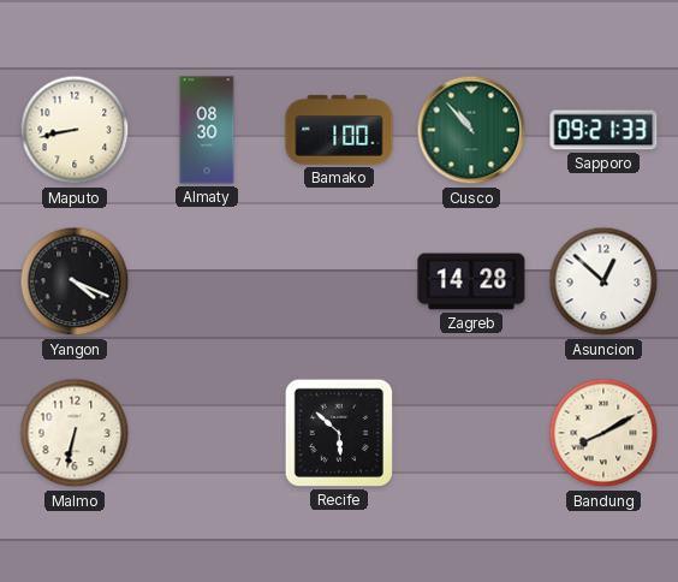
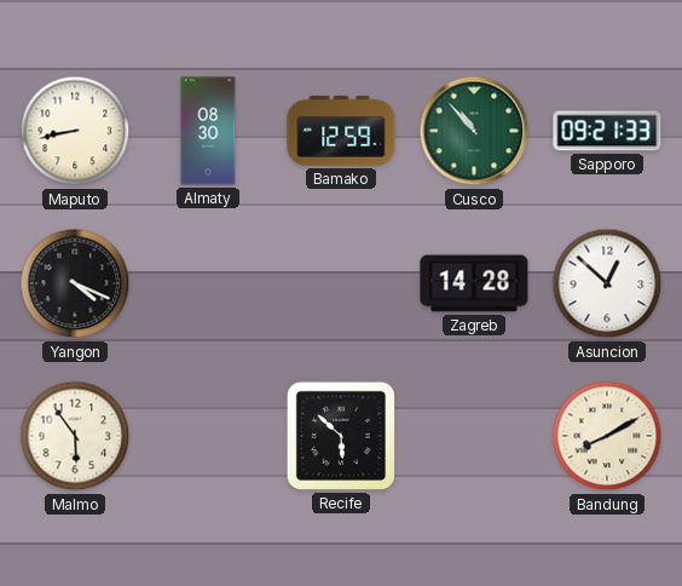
Bamako: 1:00 -> 12:59 (341, 131)
Malmo: 6:32 -> 5:54 (75, 436)
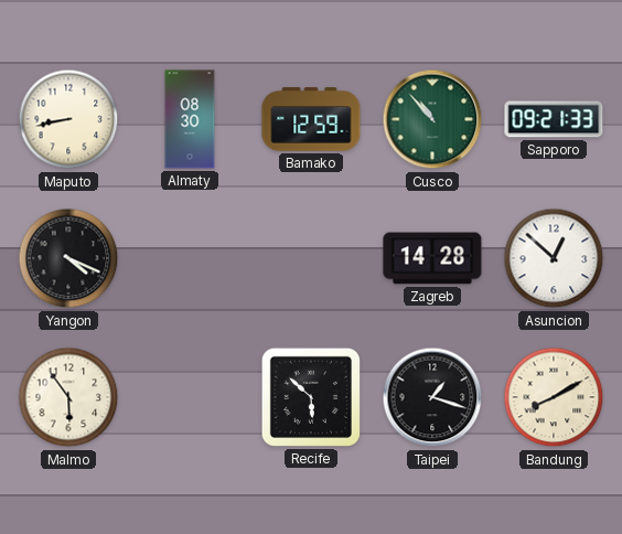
Taipei: none -> 1:18 (432, 397)
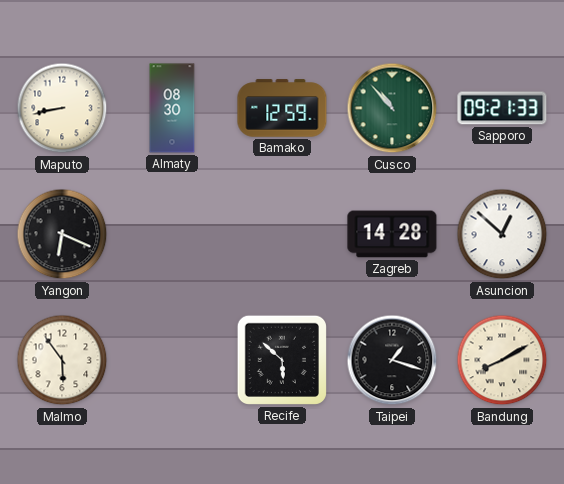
Yangon: 4:19 -> 6:19 (62, 234)
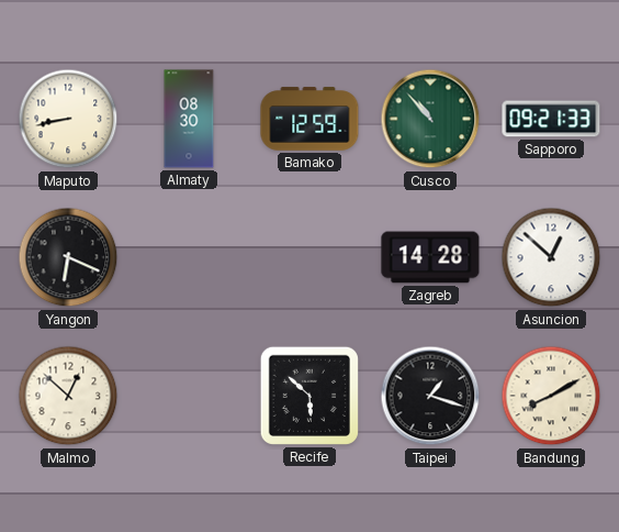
Malmo: 5:54 -> 12:52 (68, 396)
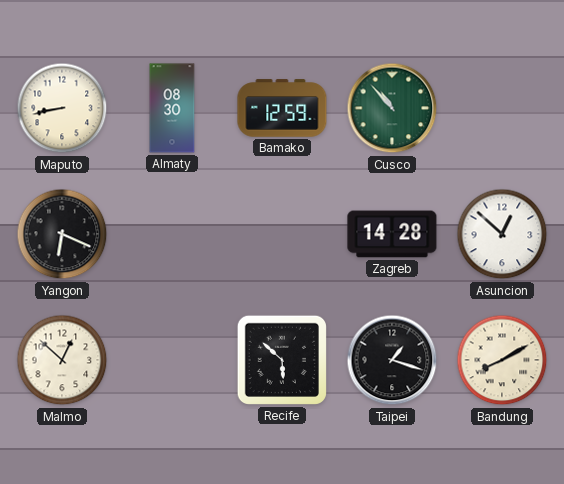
Sapporo: 09:21 -> none (551, 119)
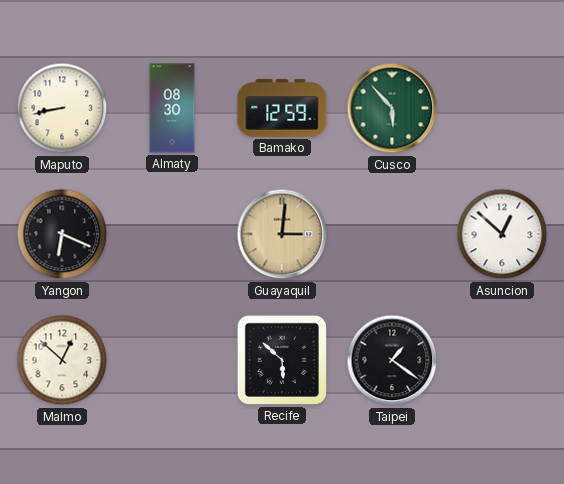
Cusco: 10:53 -> 5:53 (392, 108)
Guayaquil: none -> 3:01 (282, 234)
Zagreb: 14:28 -> none (392, 234)
Taipei: 1:18 -> 1:21 (392, 360)
Bandung: 8:10 -> none (502, 360)
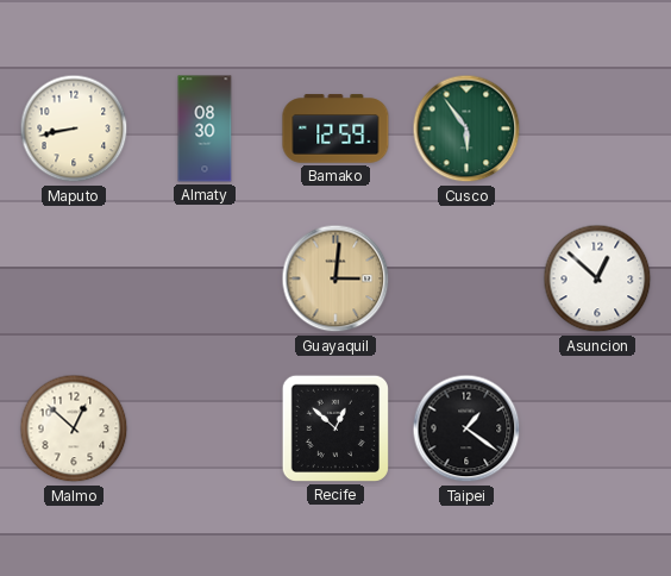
Cusco: 5:53 -> 5:54 (466, 129)
Yangon: 6:19 -> none (62, 234)
Recife: 5:52 -> 12:52 (335, 428)
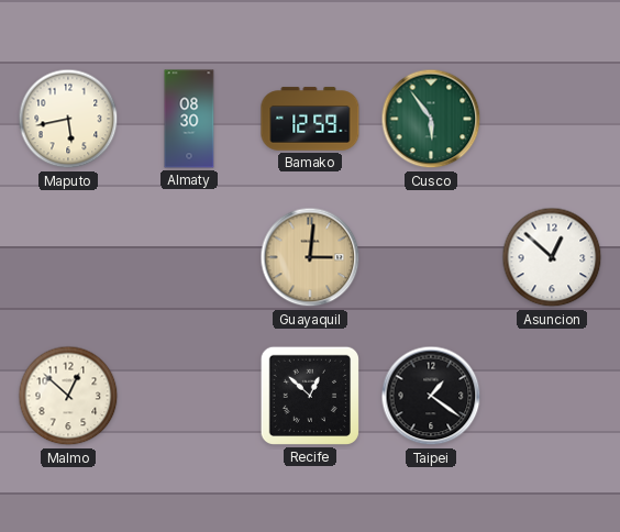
Maputo: 8:43 -> 5:43 (68, 119)
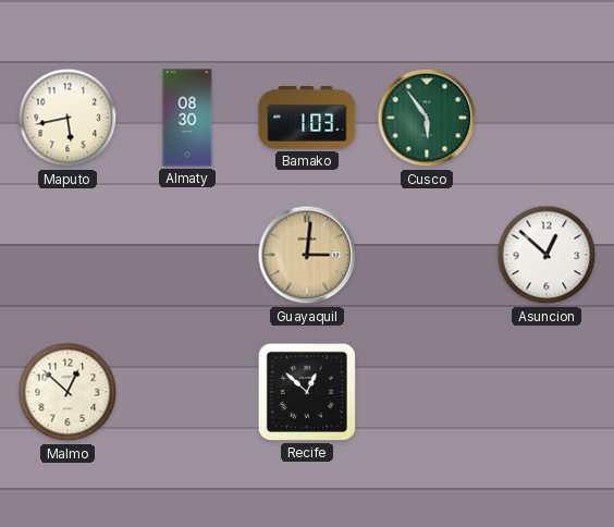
Bamako: 12:59 -> 1:03 (307, 118)
Taipei: 1:21 -> none (431, 396)
